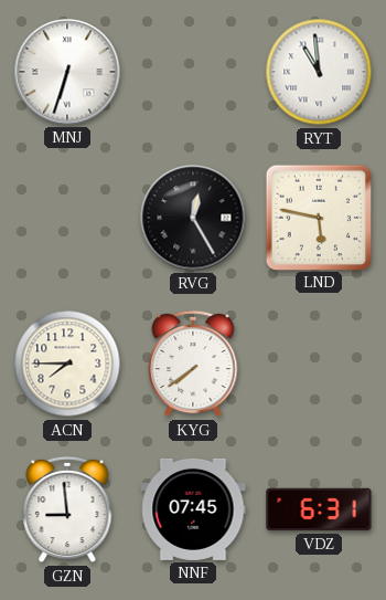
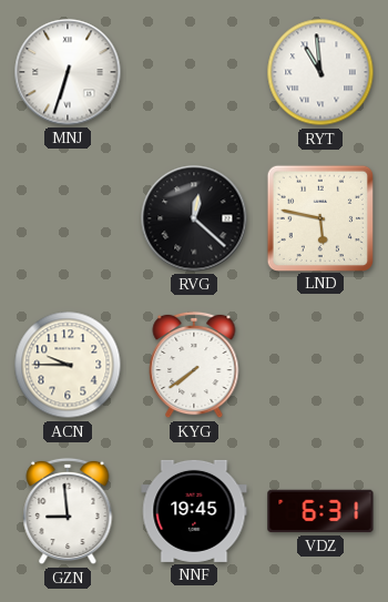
RVG: 12:25 -> 12:22 (194, 218)
ACN: 7:45 -> 9:45 (68, 365)
NNF: 07:45 -> 19:45 (194, 511)
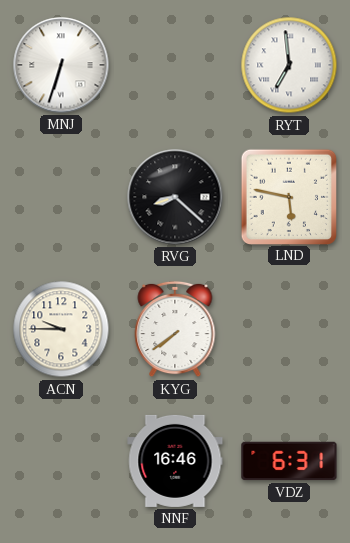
RYT: 10:59 -> 6:59 (289, 65)
RVG: 12:22 -> 8:22 (175, 197)
GZN: 8:59 -> none (68, 511)
NNF: 19:45 -> 16:46 (175, 461)
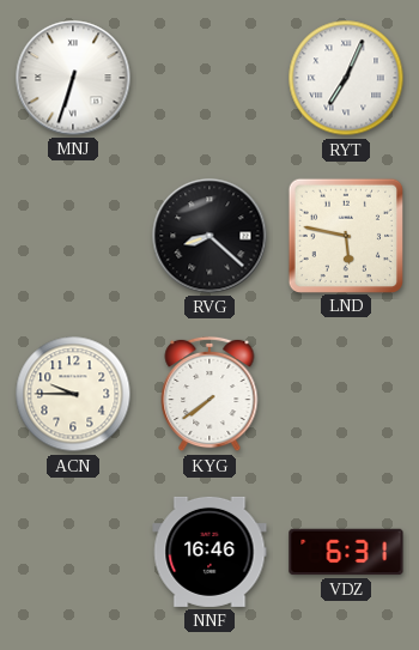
RYT: 6:59 -> 7:04 (346, 78)
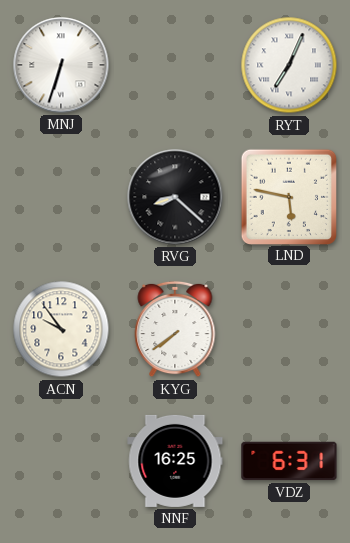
ACN: 9:45 -> 9:54 (61, 329)
NNF: 16:46 -> 16:25 (175, 461)
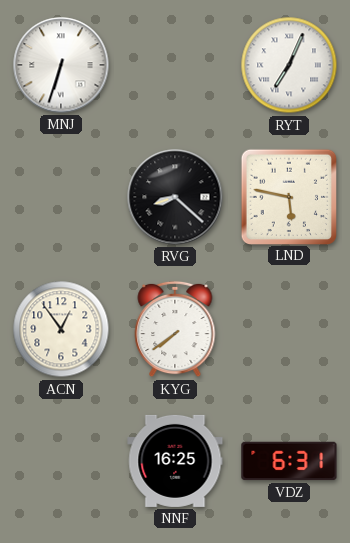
ACN: 9:54 -> 12:54 (61, 329)
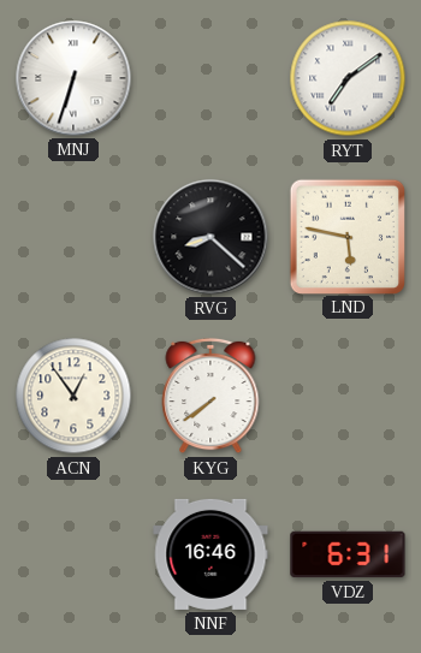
RYT: 7:04 -> 7:09 (348, 78)
NNF: 16:25 -> 16:46 (210, 554)
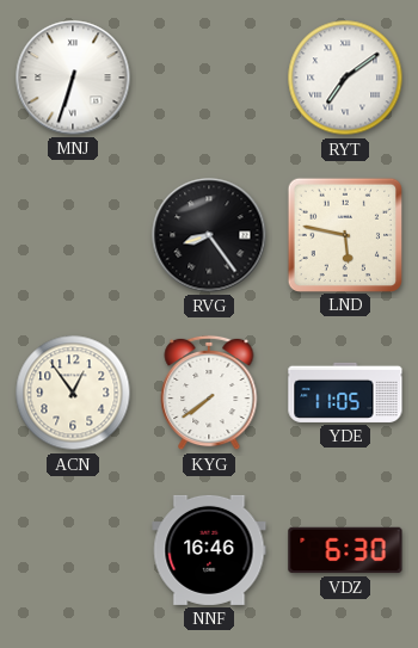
RVG: 8:22 -> 8:24 (209, 235)
YDE: none -> 11:05 (345, 393)
VDZ: 6:31 -> 6:30 (345, 550)
